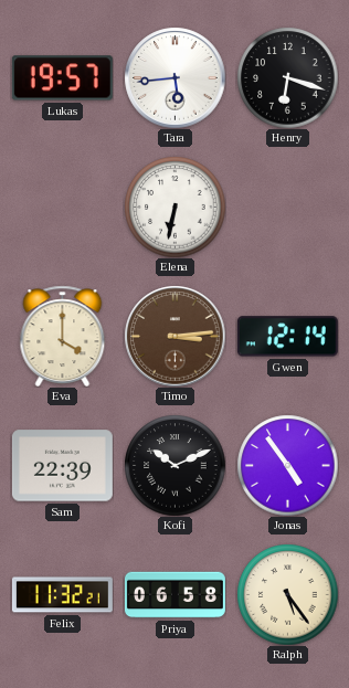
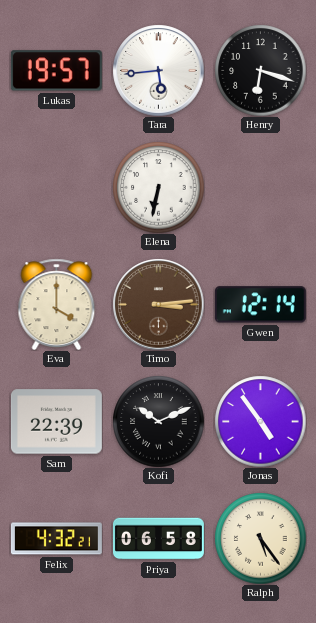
Felix: 11:32 -> 4:32 (56, 539)
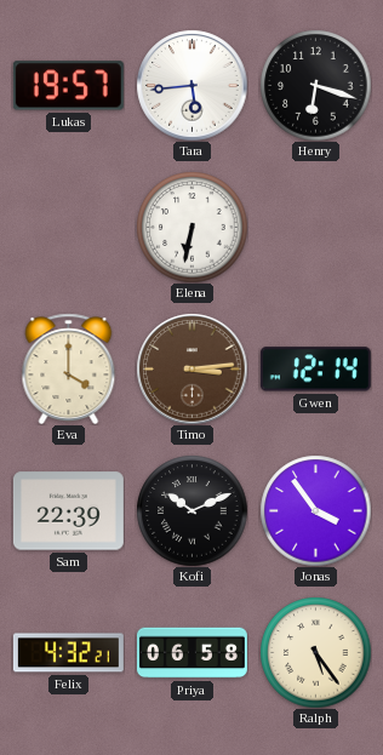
Jonas: 4:54 -> 3:54 (315, 510)
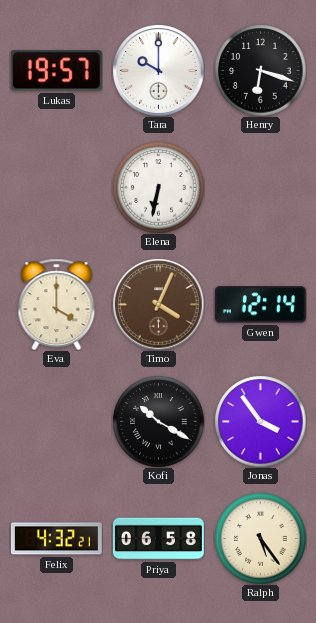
Tara: 5:44 -> 10:00 (158, 70)
Timo: 3:14 -> 4:04 (158, 304)
Sam: 22:39 -> none (68, 511)
Kofi: 10:11 -> 10:20 (158, 421)
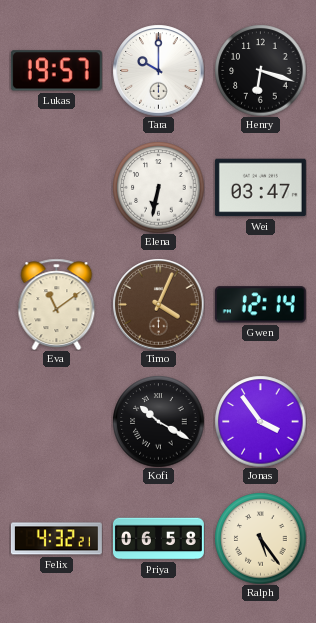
Wei: none -> 03:47 (260, 188)
Eva: 4:00 -> 11:09 (57, 304)
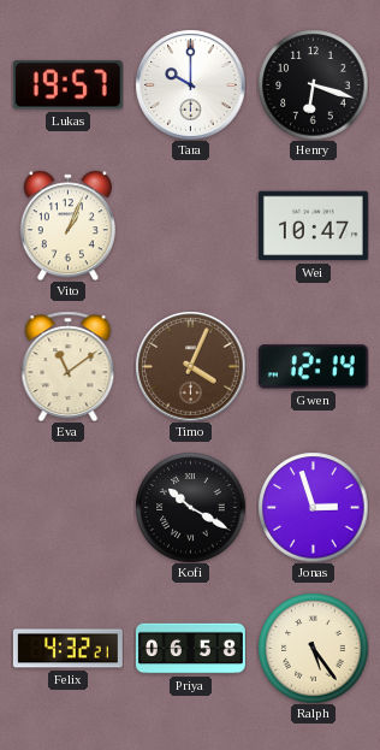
Vito: none -> 1:04 (67, 225)
Elena: 6:32 -> none (158, 187)
Wei: 03:47 -> 10:47 (313, 226)
Jonas: 3:54 -> 2:57 (313, 507)
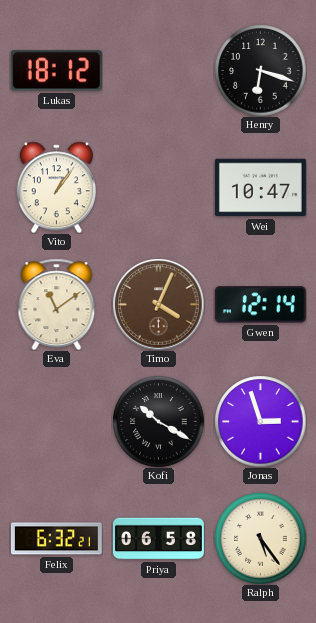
Lukas: 19:57 -> 18:12 (56, 71)
Tara: 10:00 -> none (190, 84)
Vito: 1:04 -> 1:06 (56, 187)
Felix: 4:32 -> 6:32 (56, 539)
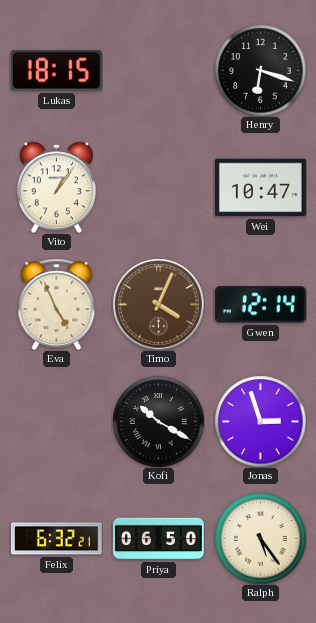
Lukas: 18:12 -> 18:15 (56, 71)
Eva: 11:09 -> 4:56 (57, 304)
Priya: 06:58 -> 06:50 (158, 539)
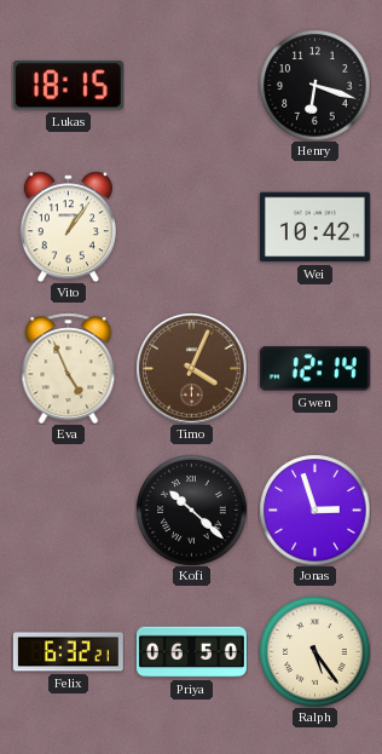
Wei: 10:47 -> 10:42 (314, 228)
Kofi: 10:20 -> 10:22 (191, 510)
